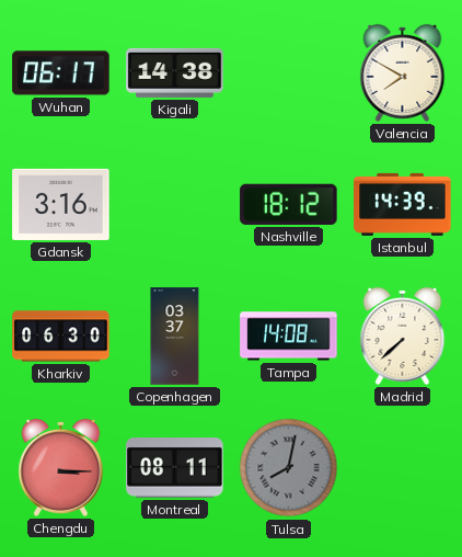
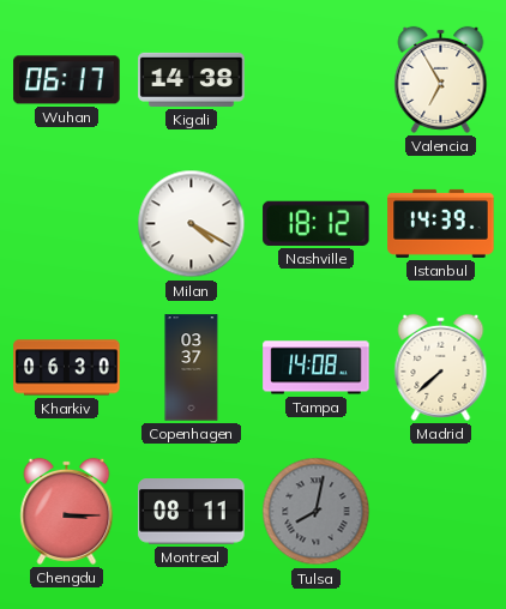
Valencia: 7:50 -> 6:55 (441, 79)
Gdansk: 3:16 -> none (61, 204)
Milan: none -> 4:20 (192, 224)
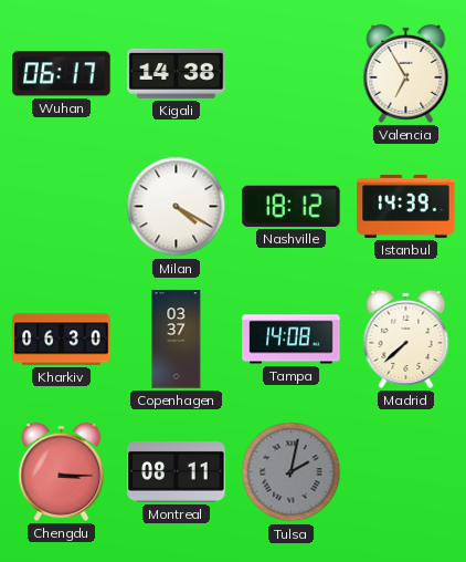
Tulsa: 8:02 -> 2:02 (292, 472)
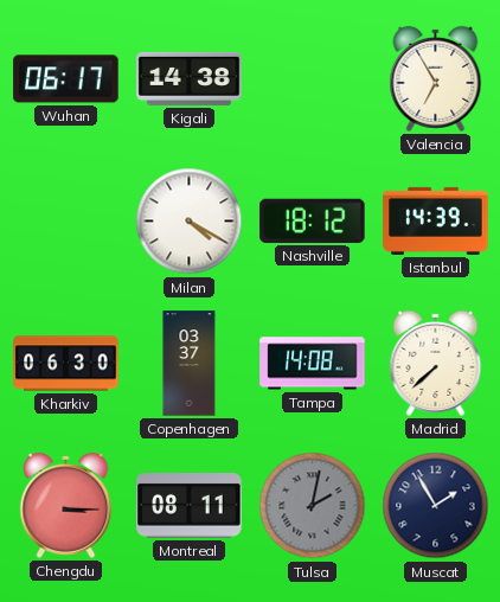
Muscat: none -> 1:55 (436, 506)
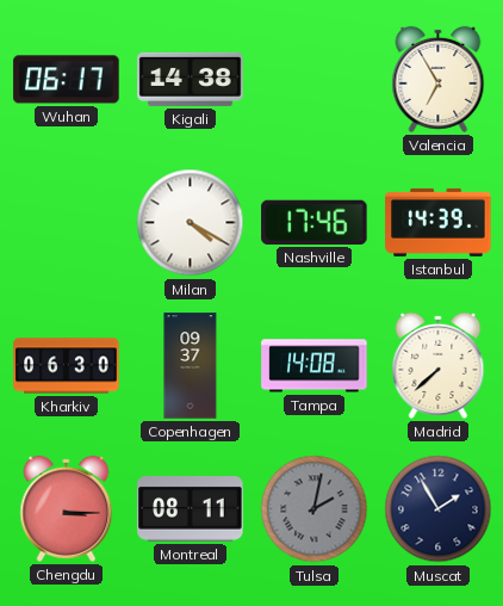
Nashville: 18:12 -> 17:46 (315, 222)
Copenhagen: 03:37 -> 09:37 (191, 366)
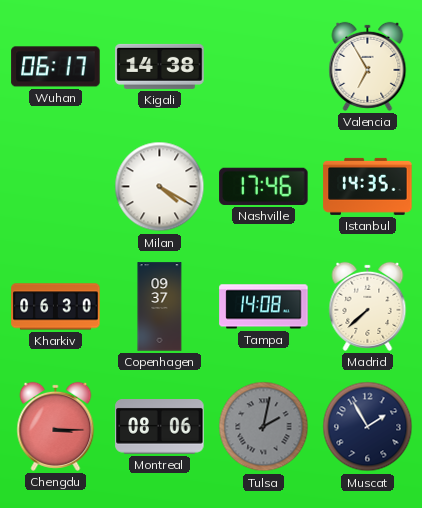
Istanbul: 14:39 -> 14:35 (368, 186)
Montreal: 08:11 -> 08:06 (160, 427)
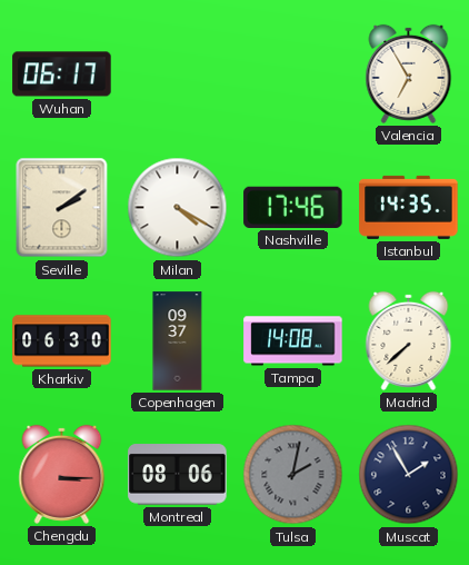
Kigali: 14:38 -> none (160, 66)
Seville: none -> 2:09 (62, 208)
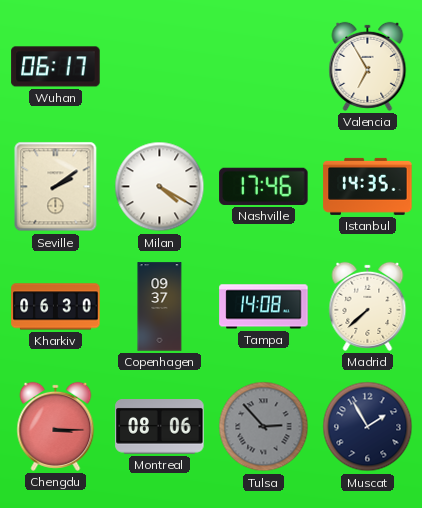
Tulsa: 2:02 -> 2:53 (264, 427)
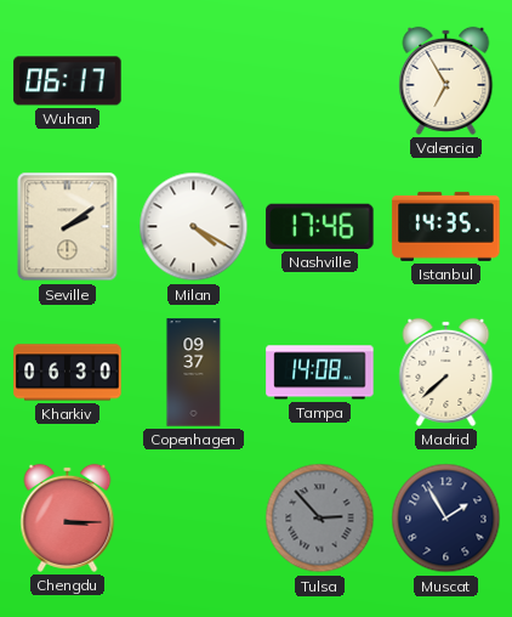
Montreal: 08:06 -> none (160, 427)
